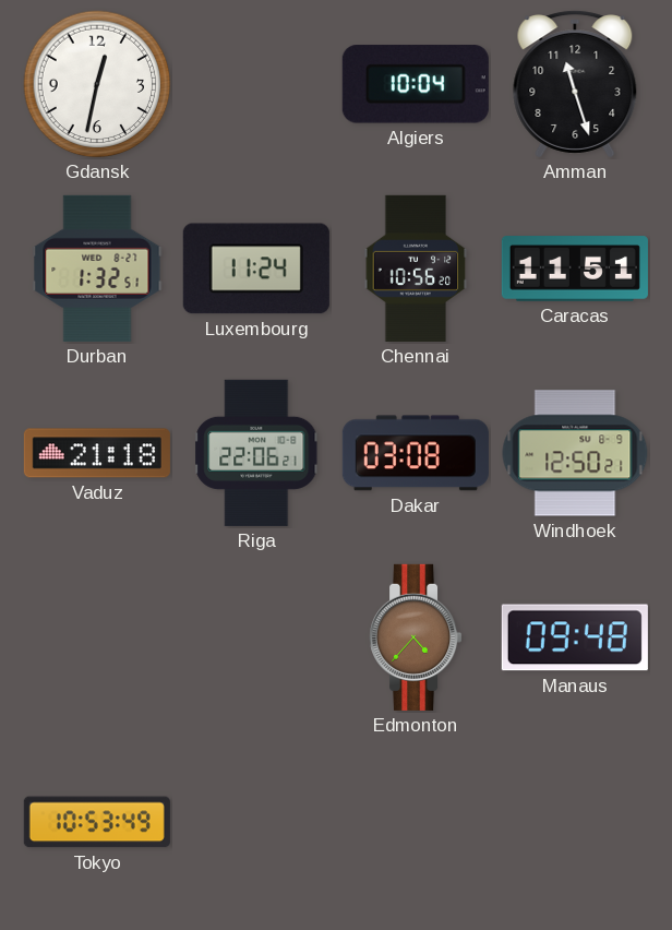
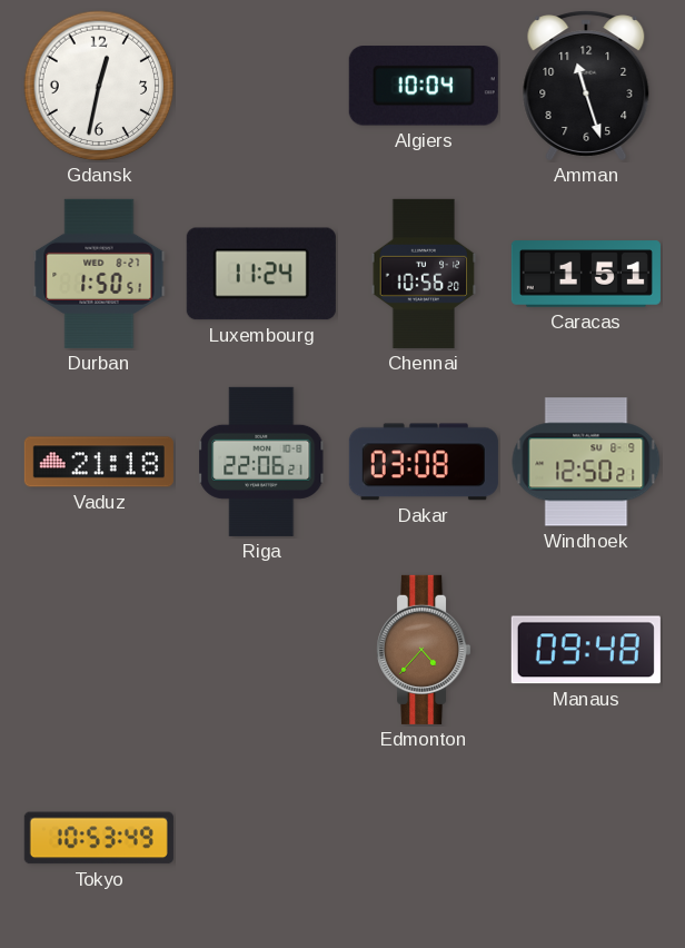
Durban: 1:32 -> 1:50 (99, 274)
Caracas: 11:51 -> 1:51 (586, 274)
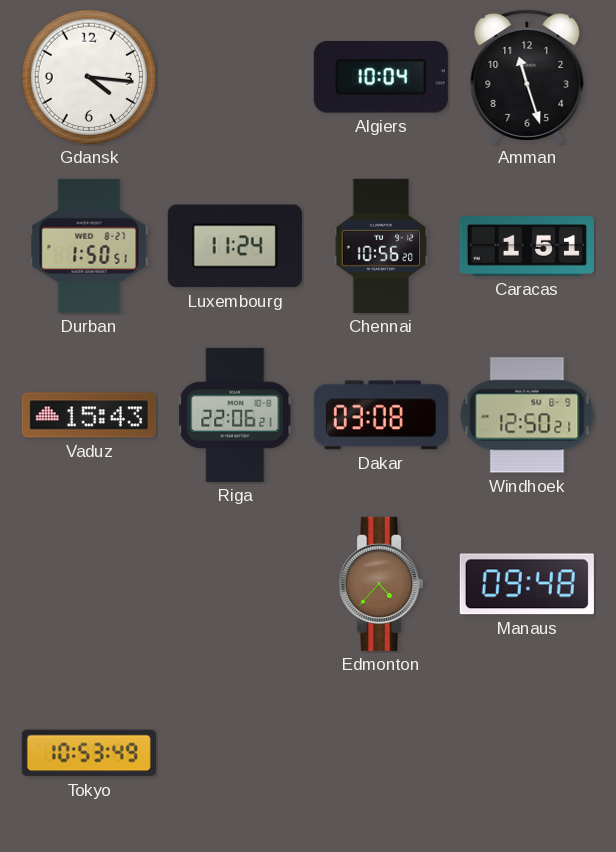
Gdansk: 12:32 -> 4:16 (89, 77)
Vaduz: 21:18 -> 15:43 (89, 415)
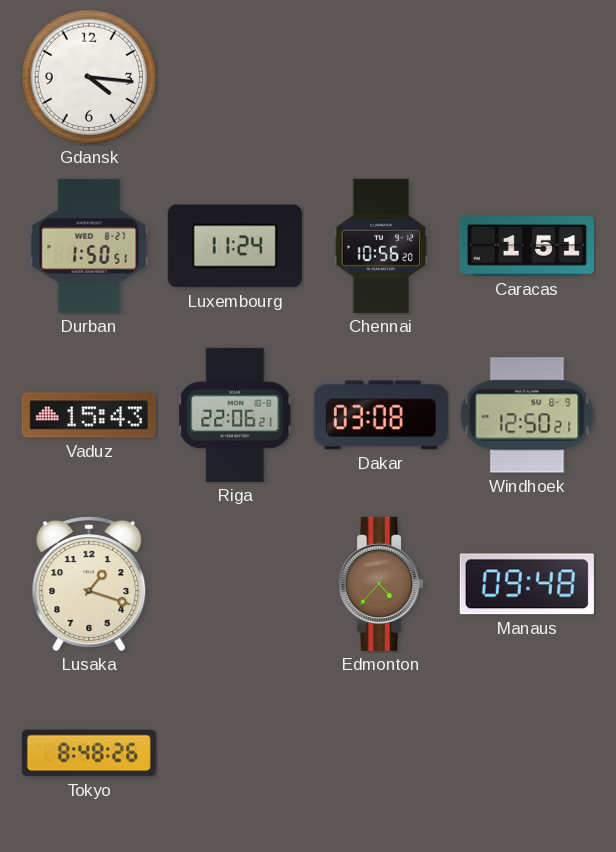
Algiers: 10:04 -> none (381, 77)
Amman: 11:27 -> none (527, 77)
Lusaka: none -> 1:18 (89, 584)
Tokyo: 10:53 -> 8:48 (89, 753)
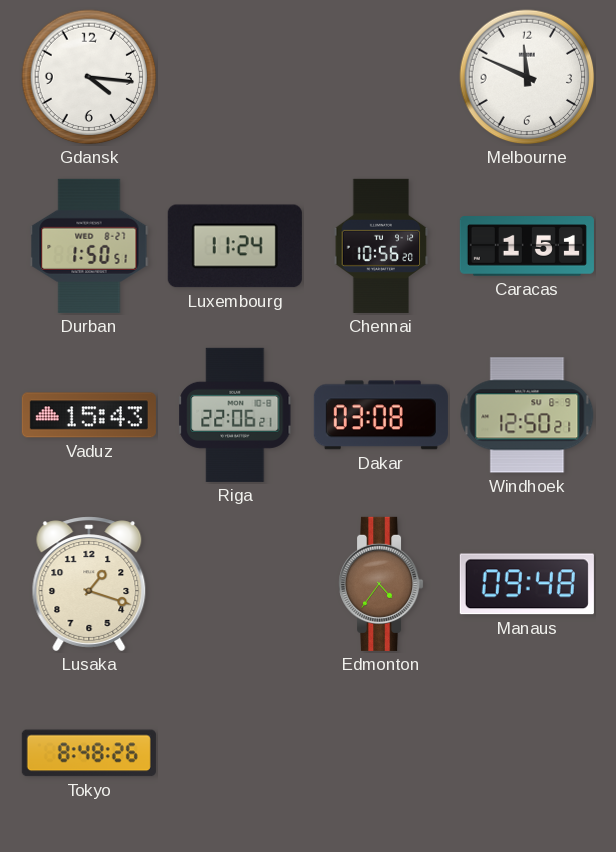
Melbourne: none -> 11:49 (527, 77)
Edmonton: 4:37 -> 4:36 (382, 584)
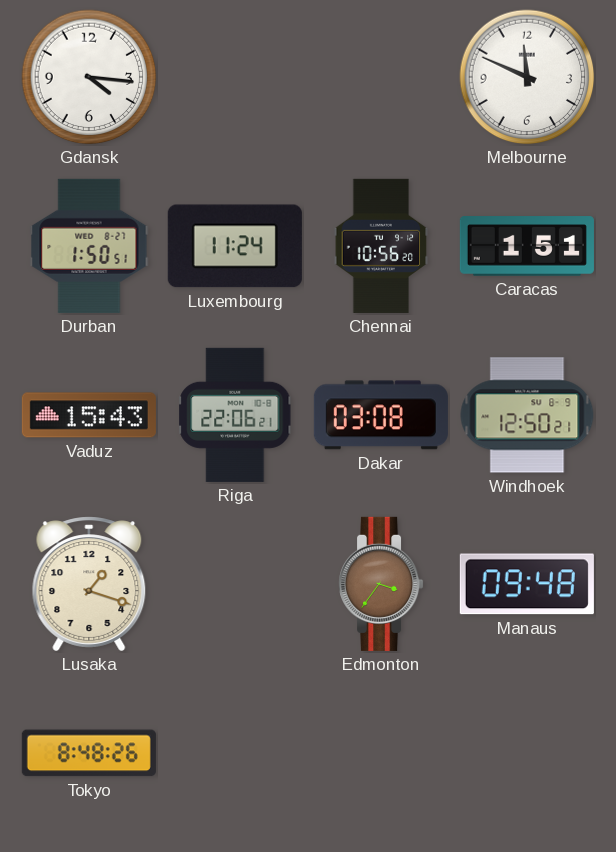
Edmonton: 4:36 -> 3:36 (382, 584)
